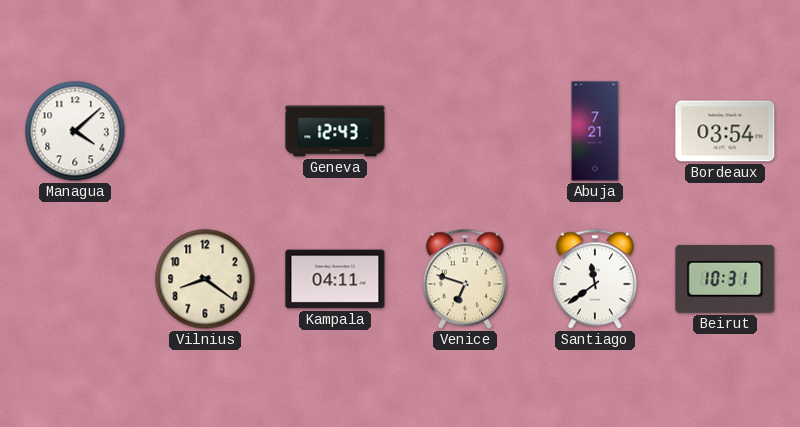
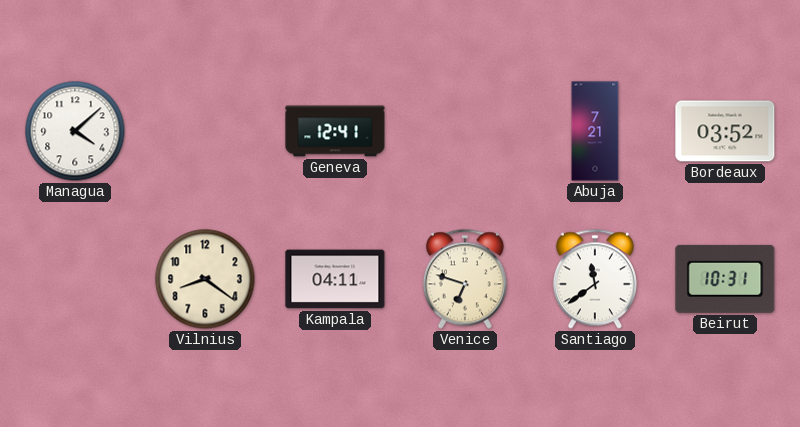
Geneva: 12:43 -> 12:41 (335, 131)
Bordeaux: 03:54 -> 03:52 (725, 131)
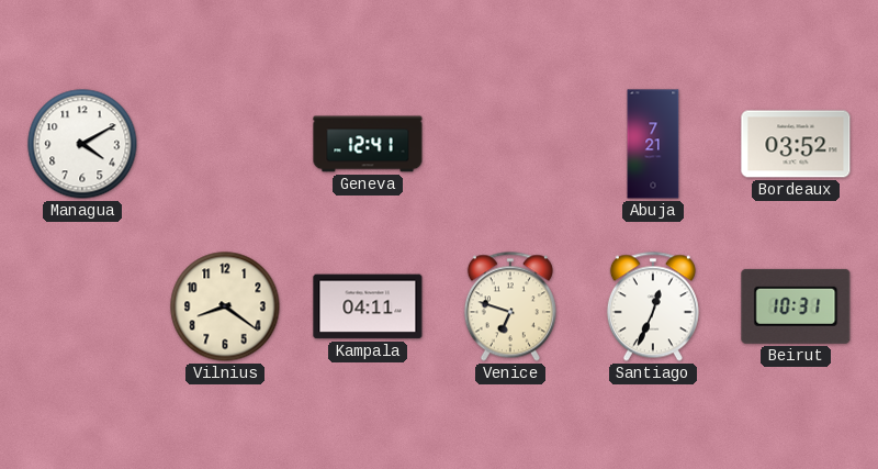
Managua: 4:08 -> 4:10 (82, 144)
Santiago: 11:39 -> 12:34 (653, 306)
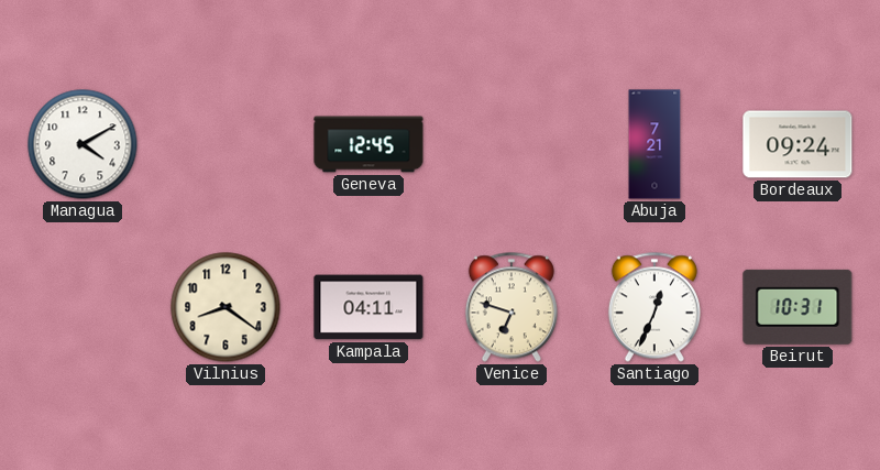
Geneva: 12:41 -> 12:45 (369, 144)
Bordeaux: 03:52 -> 09:24 (798, 144)
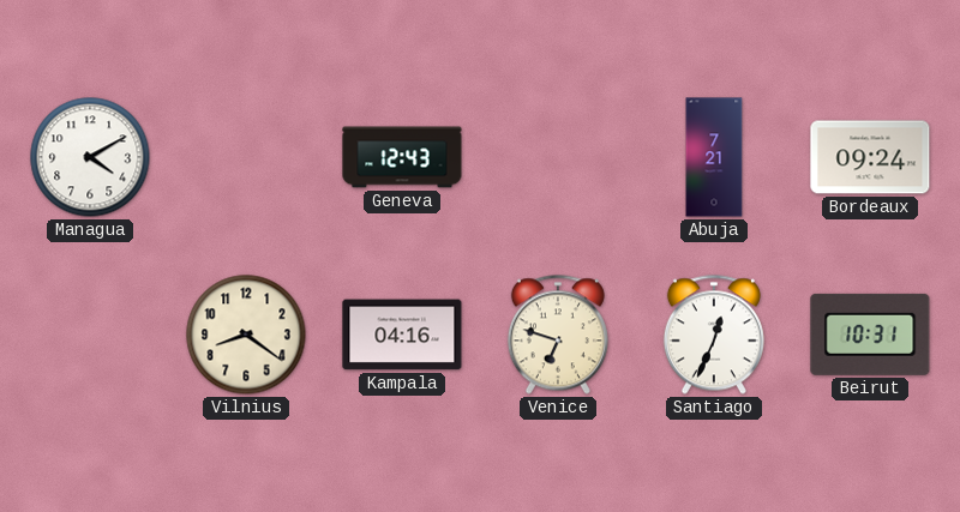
Geneva: 12:45 -> 12:43 (402, 157)
Kampala: 04:11 -> 04:16 (402, 335)
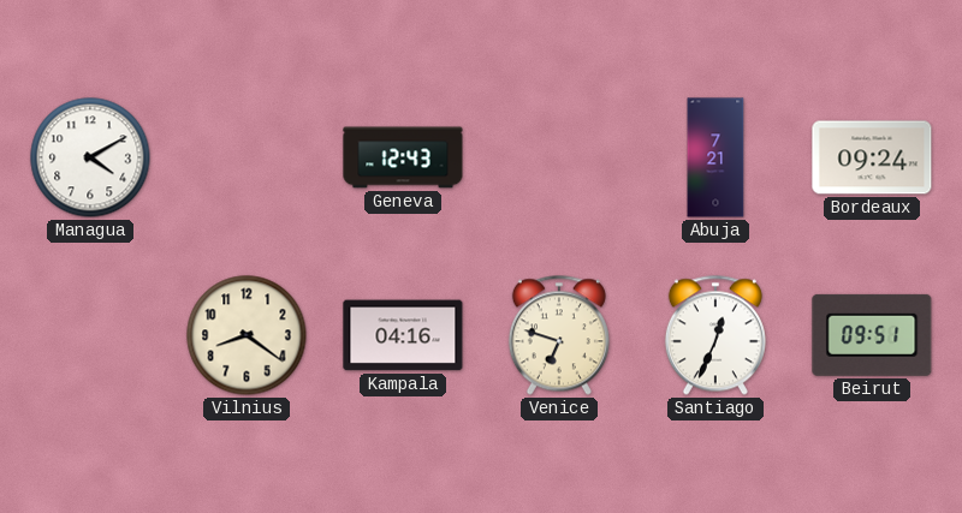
Beirut: 10:31 -> 09:51 (872, 335)
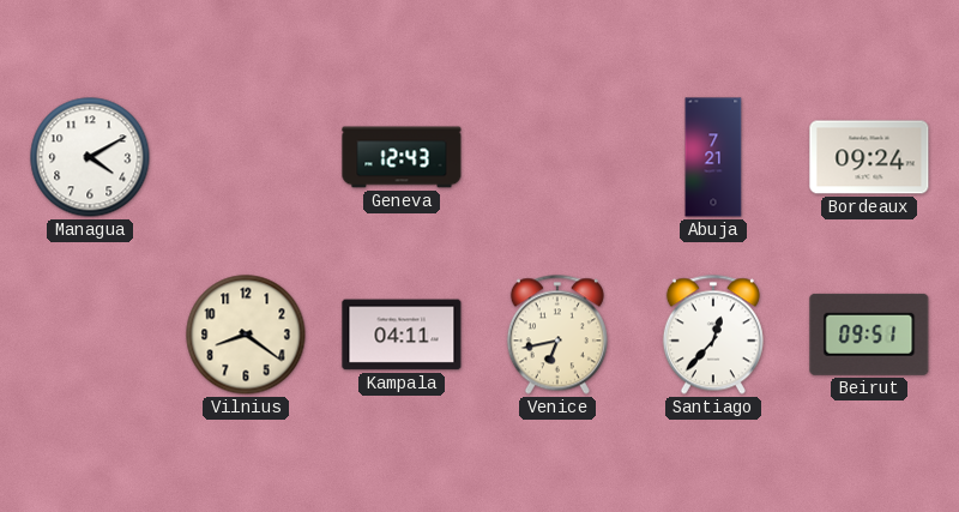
Kampala: 04:16 -> 04:11 (402, 335)
Venice: 6:48 -> 6:43 (557, 335)
Santiago: 12:34 -> 12:37 (713, 335)
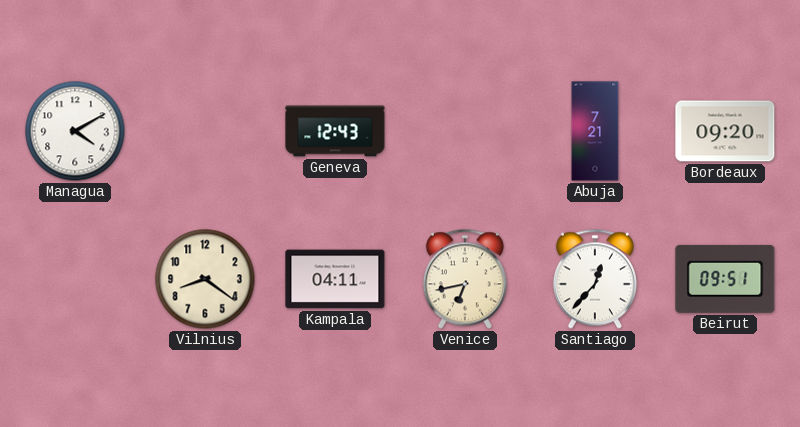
Bordeaux: 09:24 -> 09:20 (725, 131)
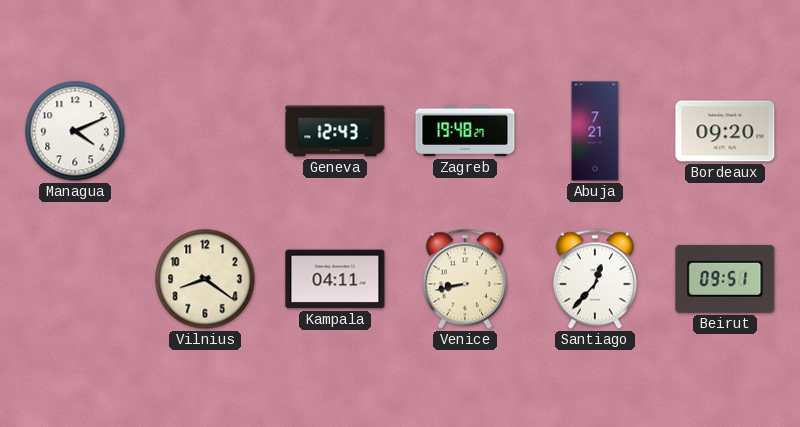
Managua: 4:10 -> 4:11 (75, 131)
Zagreb: none -> 19:48 (465, 131)
Venice: 6:43 -> 8:43 (465, 279)
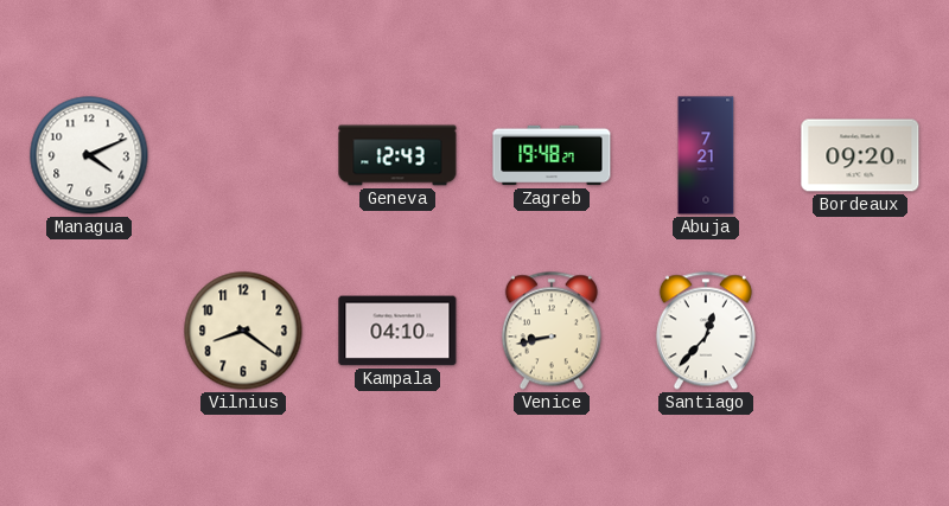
Kampala: 04:11 -> 04:10 (397, 331)
Beirut: 09:51 -> none (725, 279)
